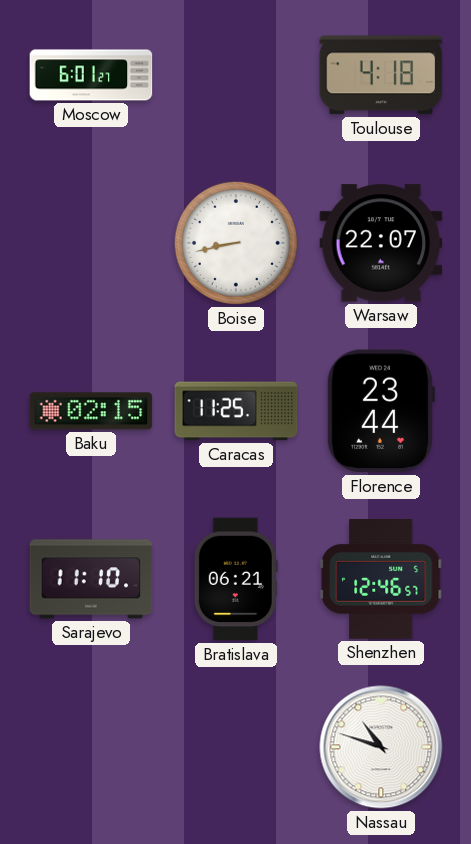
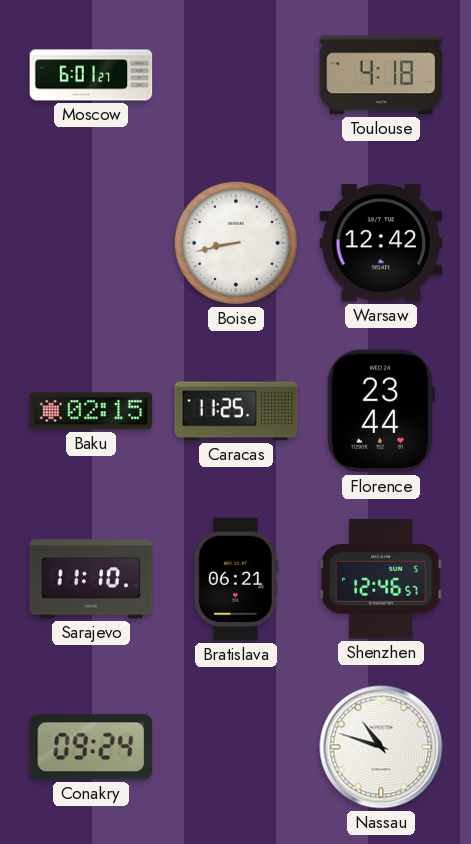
Warsaw: 22:07 -> 12:42 (381, 243)
Conakry: none -> 09:24 (91, 747)
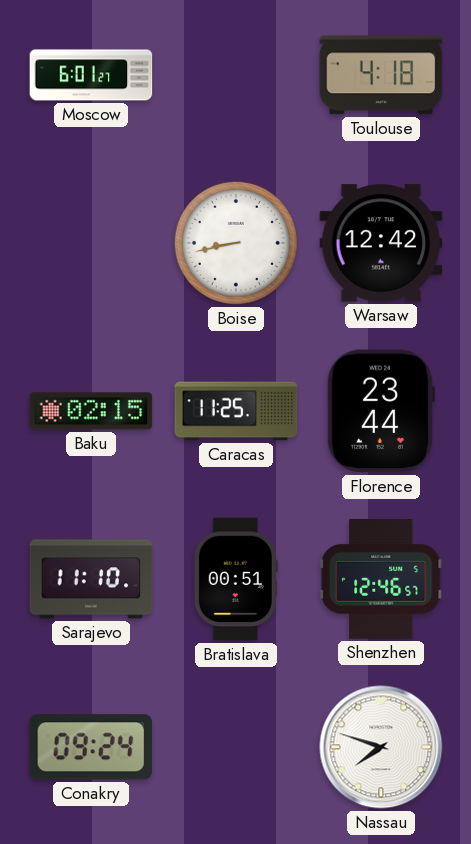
Bratislava: 06:21 -> 00:51 (236, 579)
Nassau: 10:48 -> 7:48 (381, 747)
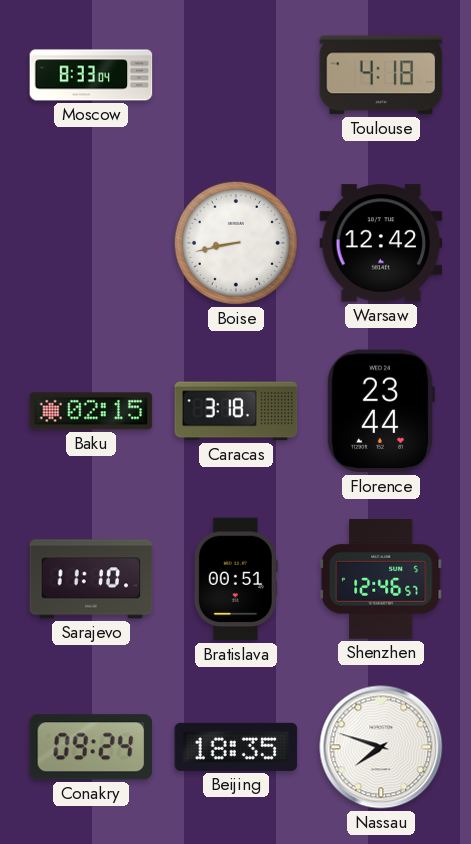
Moscow: 6:01 -> 8:33 (91, 75)
Caracas: 11:25 -> 3:18 (236, 411)
Beijing: none -> 18:35 (236, 747)
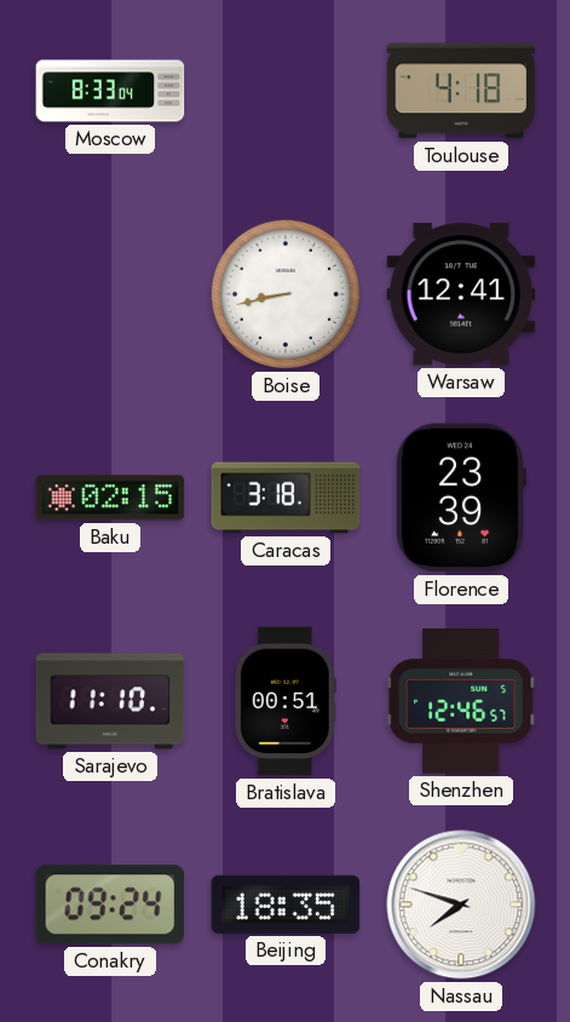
Warsaw: 12:42 -> 12:41 (461, 294)
Florence: 23:44 -> 23:39 (460, 498)
